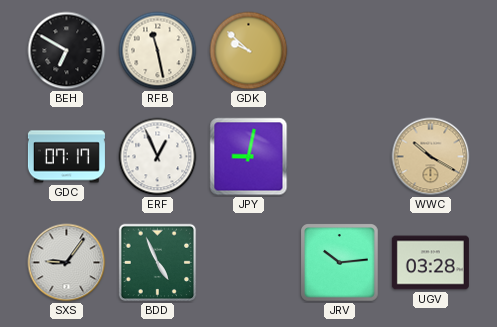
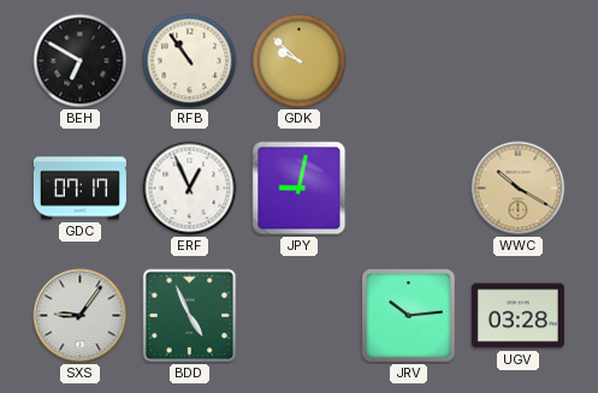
RFB: 11:28 -> 10:54 (190, 61)
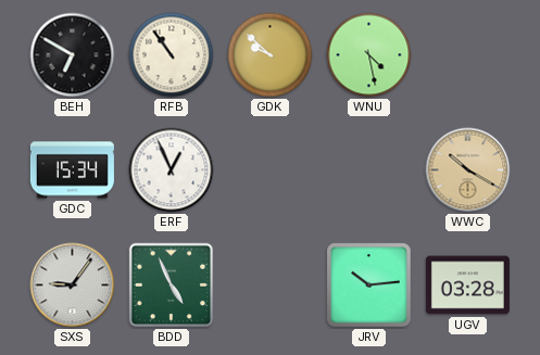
WNU: none -> 4:28 (369, 55)
GDC: 07:17 -> 15:34 (72, 170)
JPY: 9:02 -> none (300, 189)
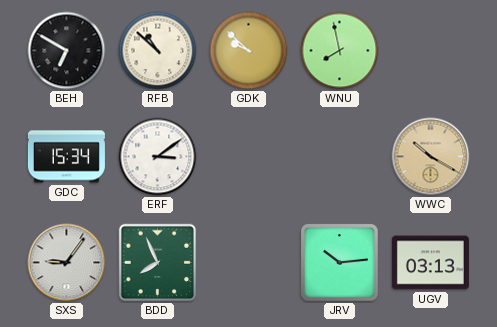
RFB: 10:54 -> 10:52 (158, 51)
WNU: 4:28 -> 7:58 (340, 51)
ERF: 12:56 -> 3:09 (158, 157)
BDD: 4:56 -> 7:56 (158, 263)
UGV: 03:28 -> 03:13 (430, 263)
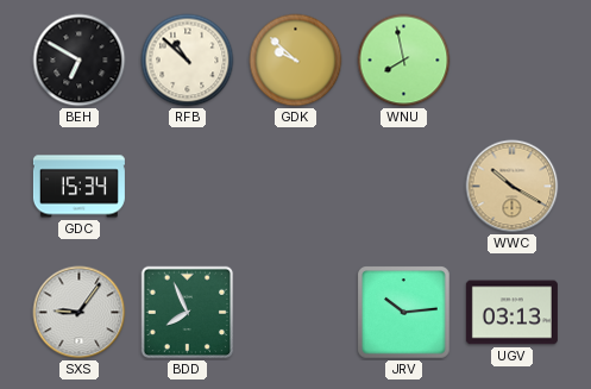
ERF: 3:09 -> none (158, 157)
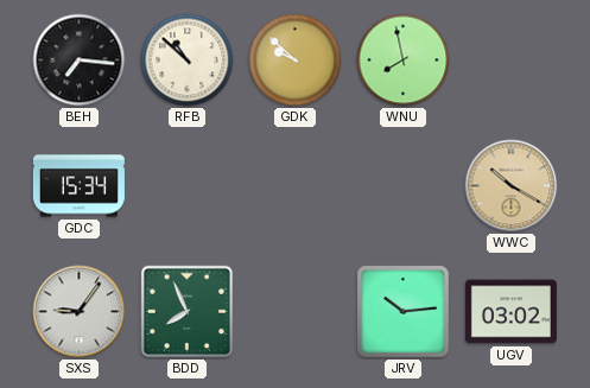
BEH: 6:50 -> 7:16 (80, 61)
UGV: 03:13 -> 03:02 (510, 312)
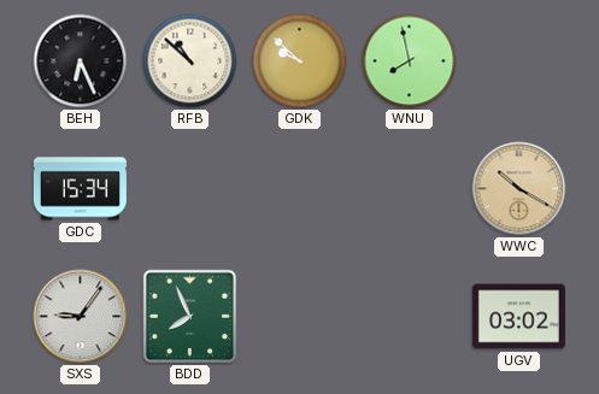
BEH: 7:16 -> 6:26 (81, 61)
JRV: 10:14 -> none (404, 312)
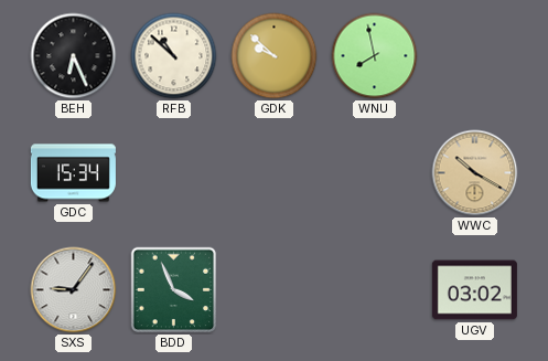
BDD: 7:56 -> 3:56 (174, 290)
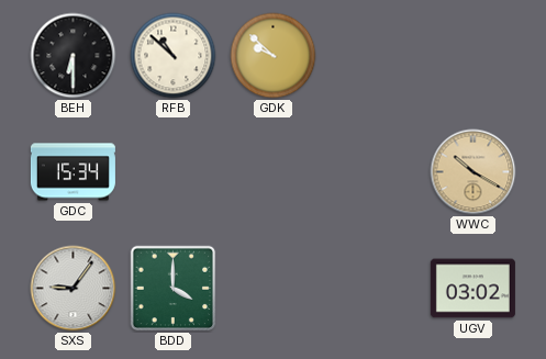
BEH: 6:26 -> 6:30 (74, 56)
WNU: 7:58 -> none (375, 56)
BDD: 3:56 -> 4:00 (174, 289)
